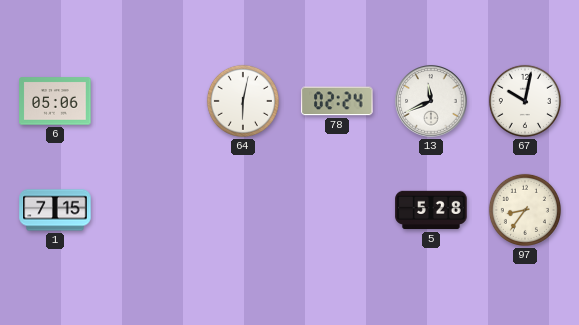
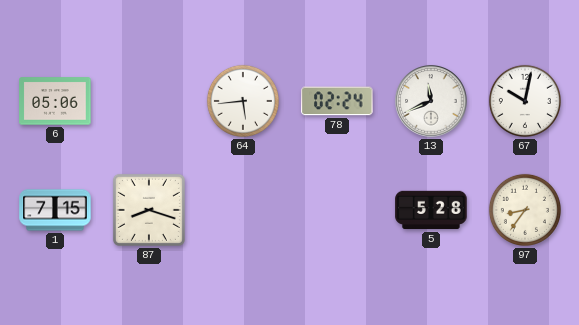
64: 6:02 -> 5:44 (243, 101)
87: none -> 8:18 (149, 210)
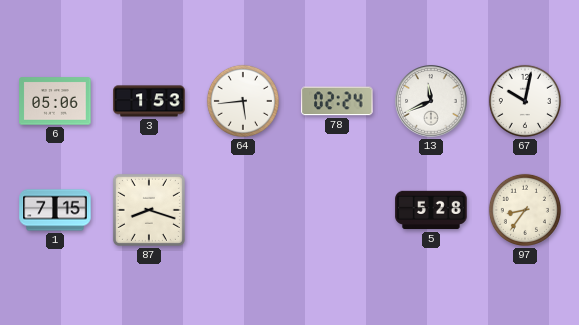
3: none -> 1:53 (149, 101)
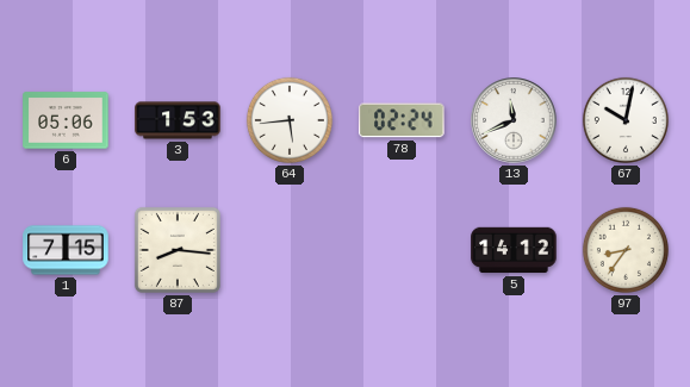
87: 8:18 -> 8:16 (178, 250)
5: 5:28 -> 14:12 (514, 250)
